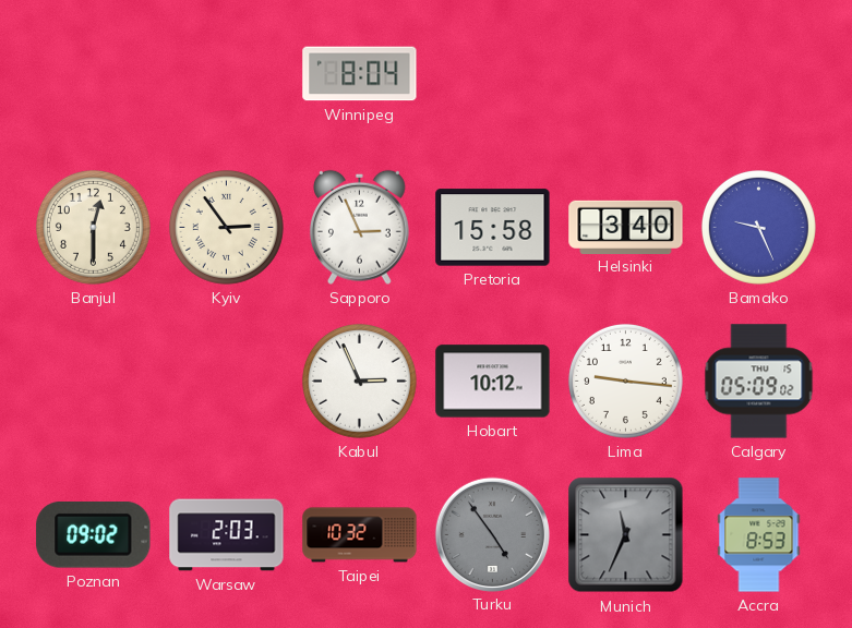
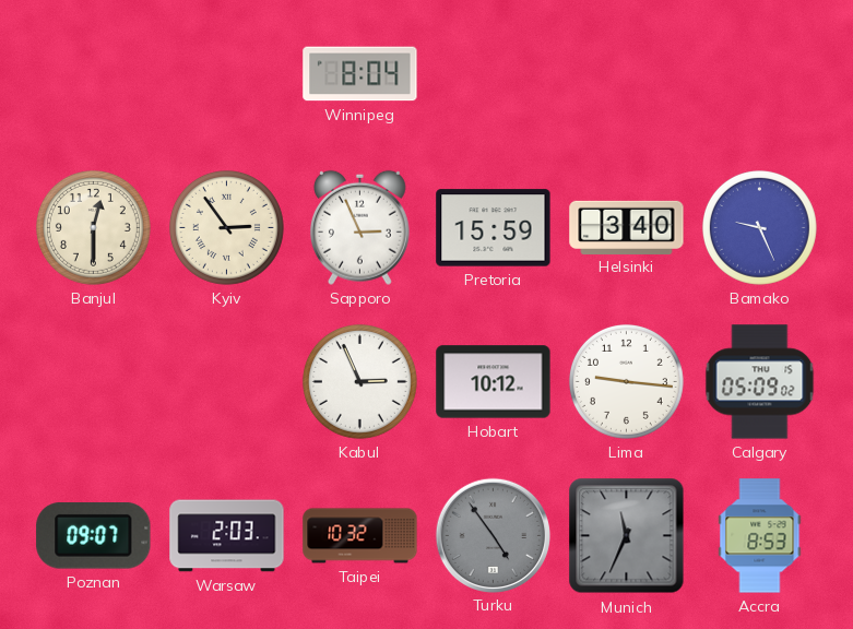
Pretoria: 15:58 -> 15:59 (494, 228)
Poznan: 09:02 -> 09:07 (94, 536)
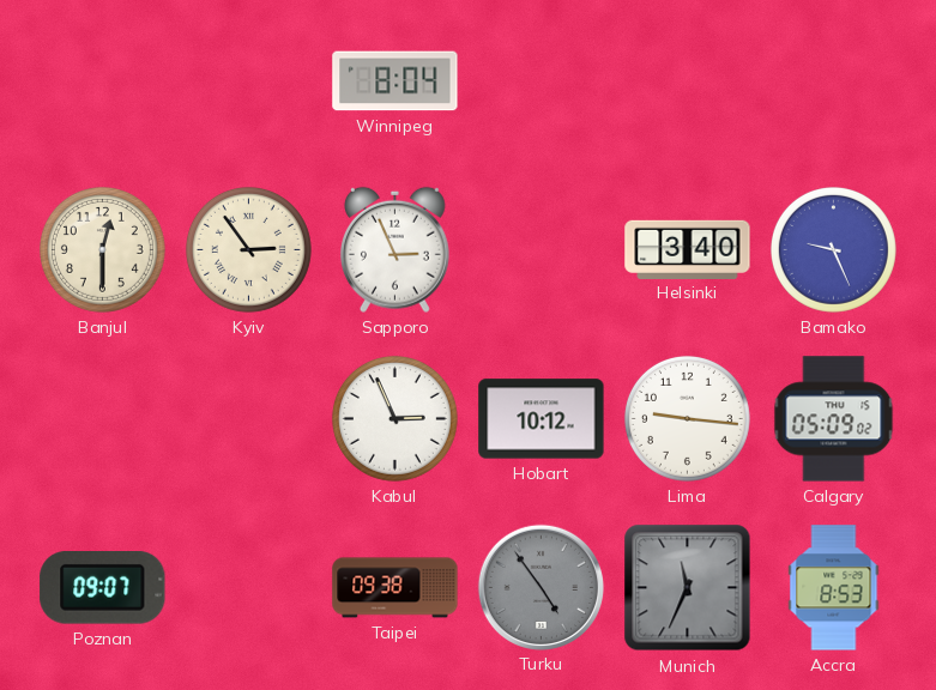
Pretoria: 15:59 -> none (494, 228)
Warsaw: 2:03 -> none (227, 536)
Taipei: 10:32 -> 09:38 (395, 588)
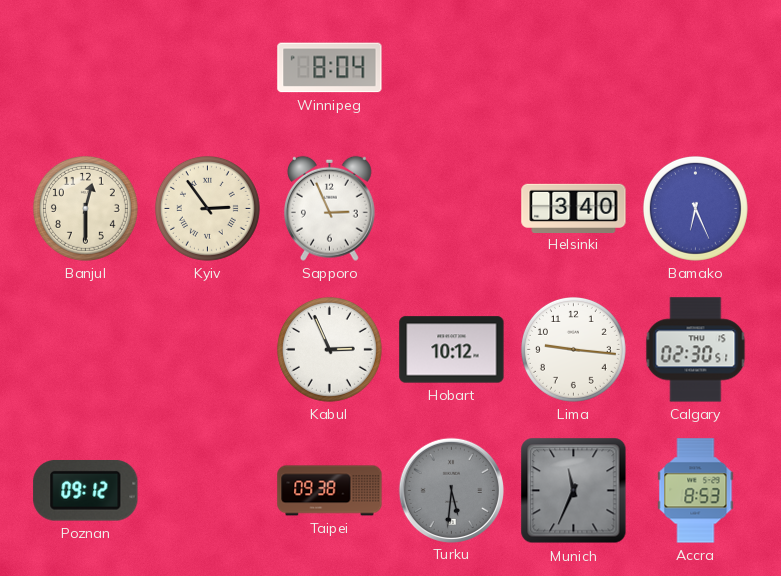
Bamako: 9:26 -> 6:26 (695, 208)
Calgary: 05:09 -> 02:30 (696, 350)
Poznan: 09:07 -> 09:12 (86, 491)
Turku: 4:54 -> 5:31 (451, 490)
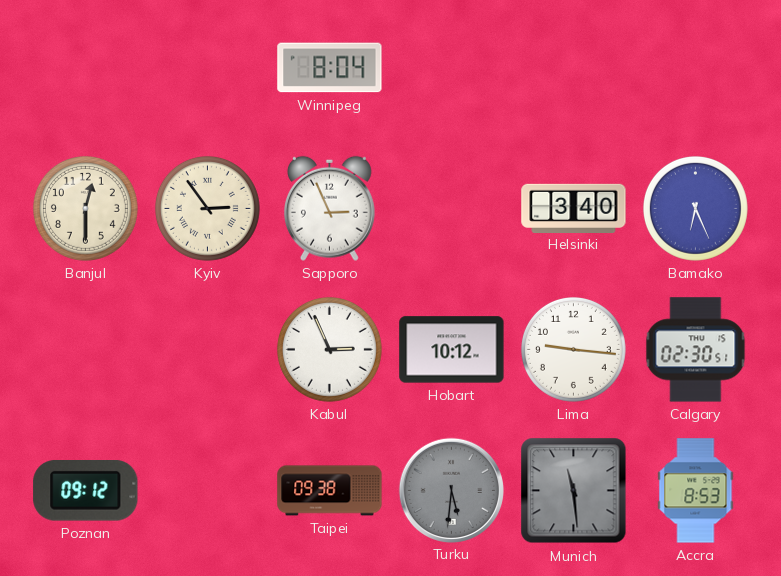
Munich: 11:34 -> 11:29 (574, 491)
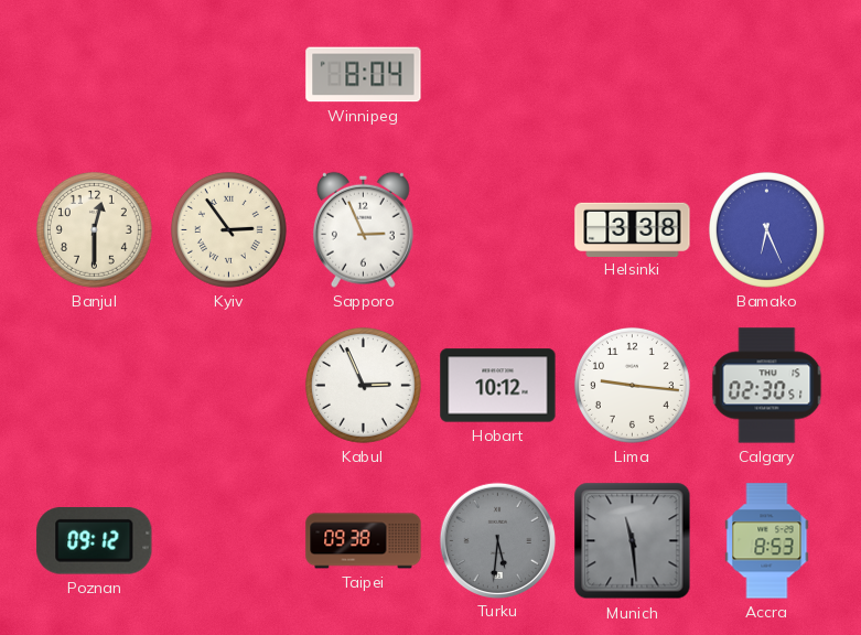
Helsinki: 3:40 -> 3:38 (633, 229)
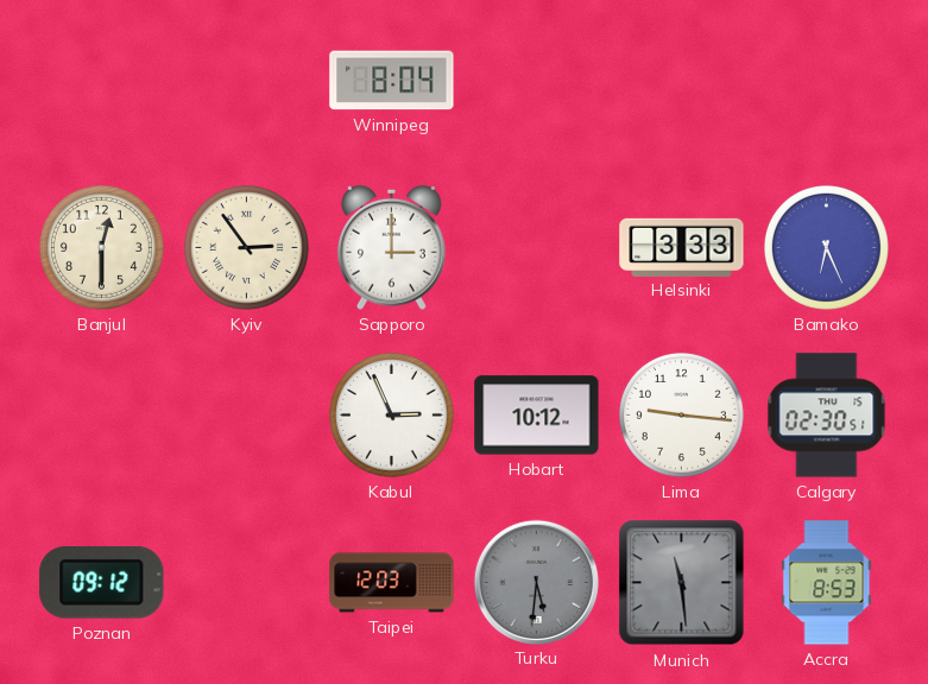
Sapporo: 2:56 -> 3:00 (391, 247)
Helsinki: 3:38 -> 3:33 (682, 247)
Taipei: 09:38 -> 12:03 (392, 583)
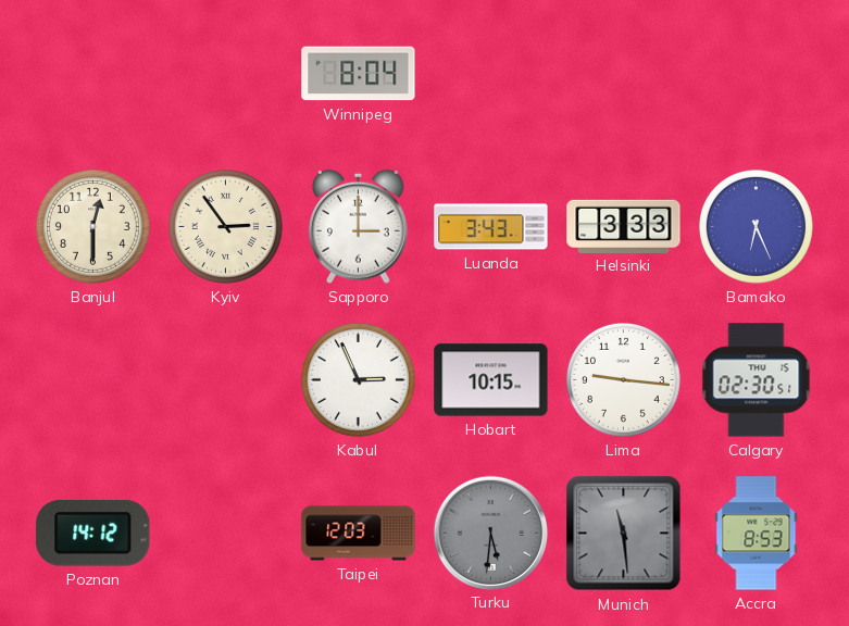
Luanda: none -> 3:43 (491, 227)
Hobart: 10:12 -> 10:15 (491, 380)
Poznan: 09:12 -> 14:12 (93, 534)
